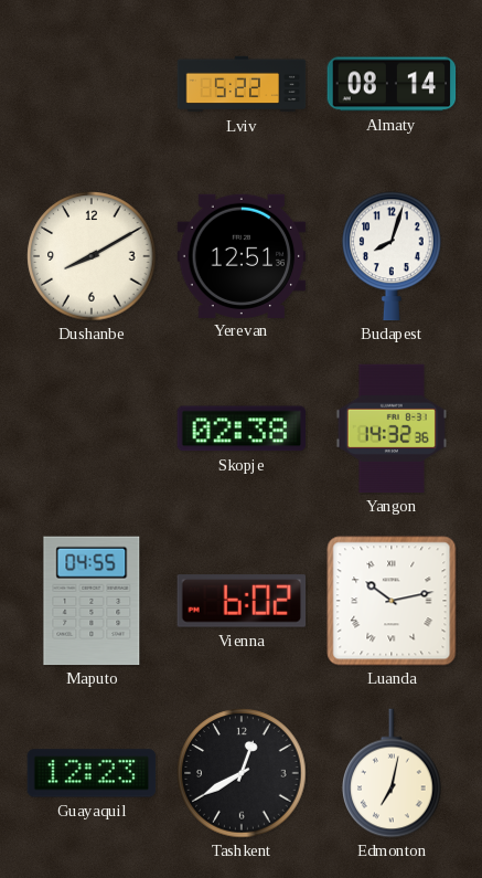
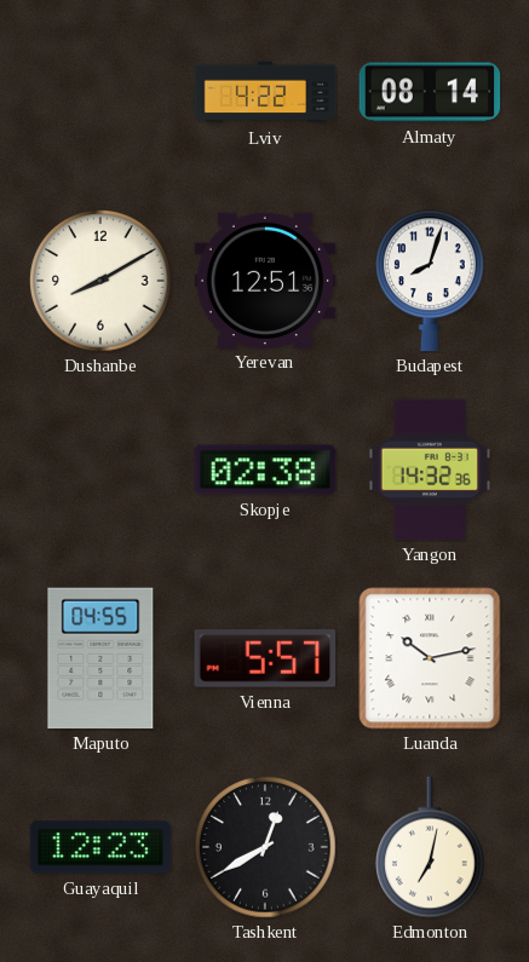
Lviv: 5:22 -> 4:22 (265, 92)
Vienna: 6:02 -> 5:57 (265, 658)
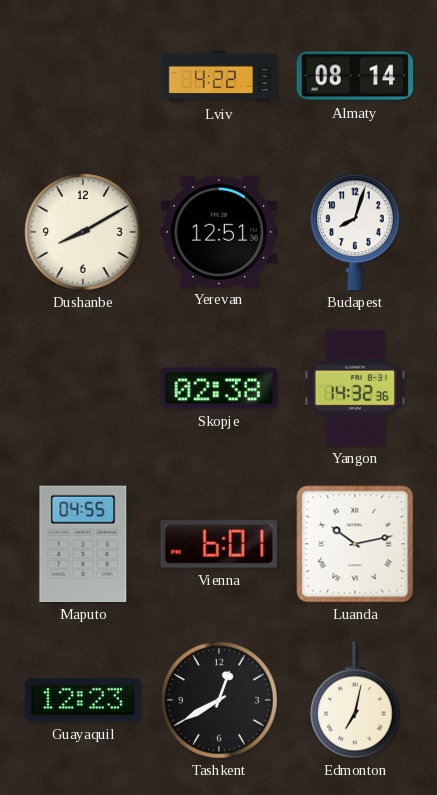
Vienna: 5:57 -> 6:01 (219, 544)
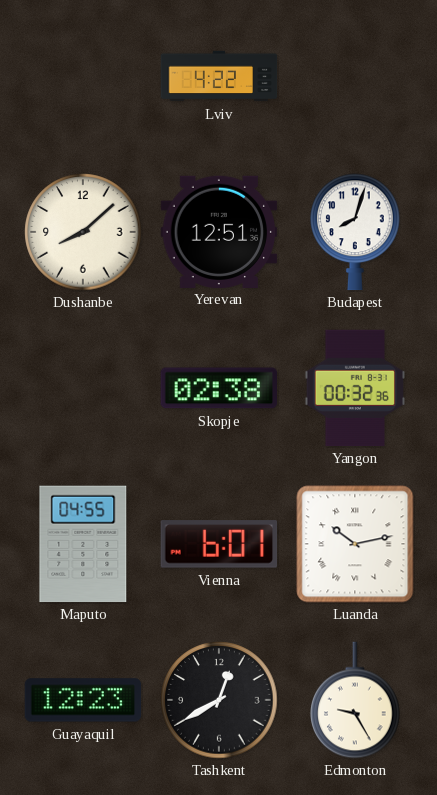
Almaty: 08:14 -> none (355, 76)
Dushanbe: 8:10 -> 8:08 (83, 232)
Yangon: 14:32 -> 00:32 (354, 388)
Edmonton: 7:02 -> 9:25 (355, 700)
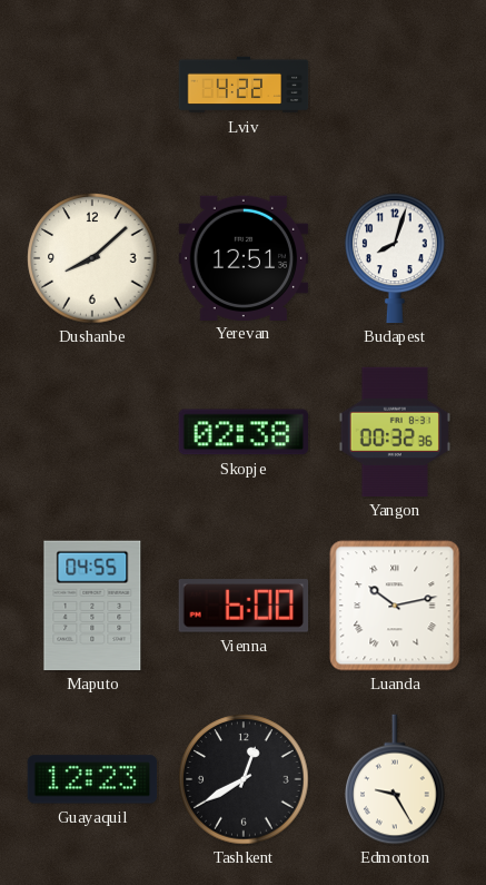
Vienna: 6:01 -> 6:00 (244, 606)
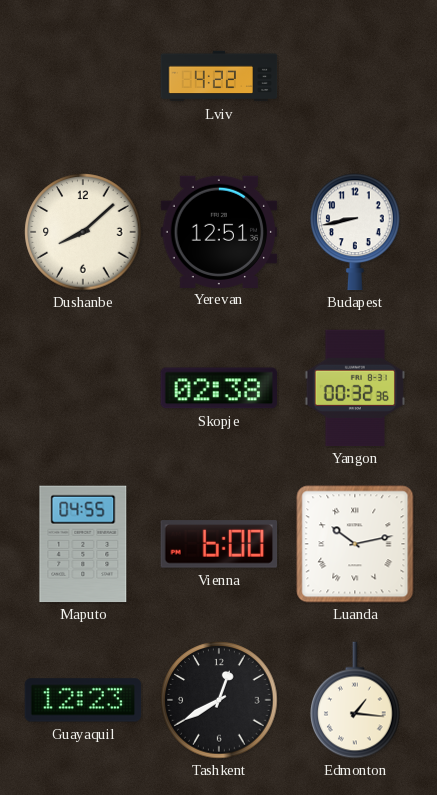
Budapest: 8:03 -> 8:43 (355, 232)
Edmonton: 9:25 -> 1:16 (355, 700)
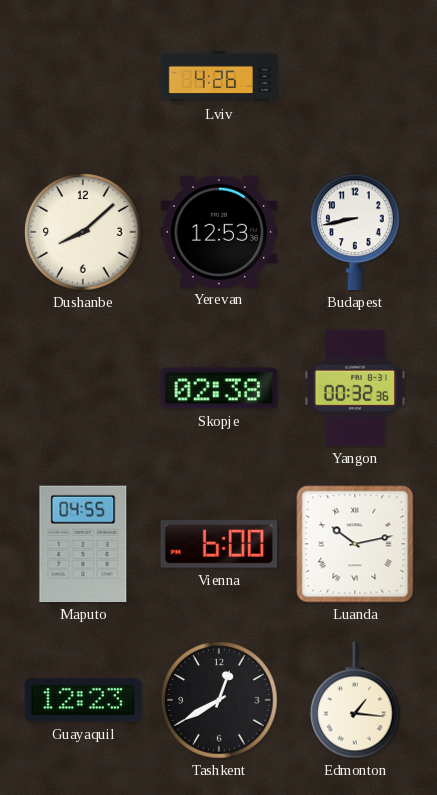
Lviv: 4:22 -> 4:26 (219, 76)
Yerevan: 12:51 -> 12:53 (219, 231)
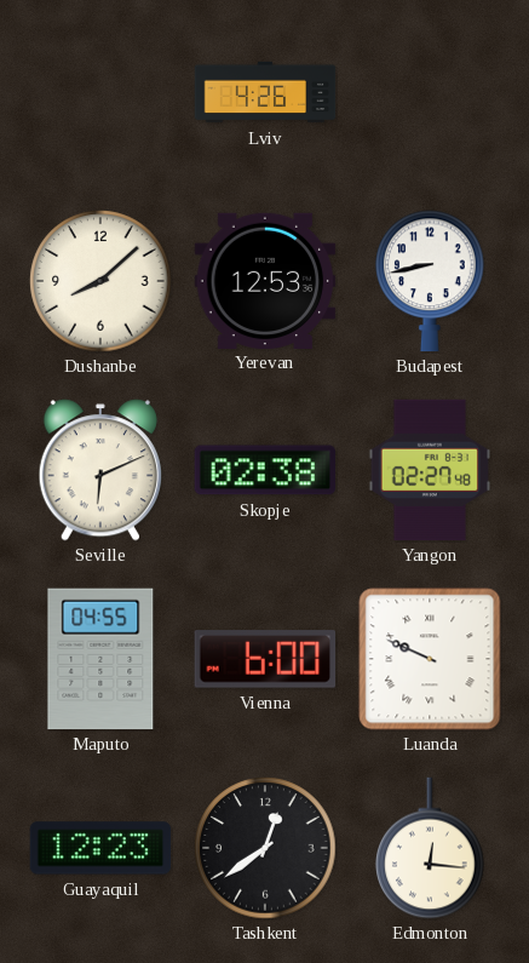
Seville: none -> 6:11 (100, 470)
Yangon: 00:32 -> 02:27 (429, 470)
Luanda: 10:13 -> 9:49 (430, 659)
Tashkent: 12:40 -> 12:39 (265, 848)
Edmonton: 1:16 -> 12:16 (430, 848)
